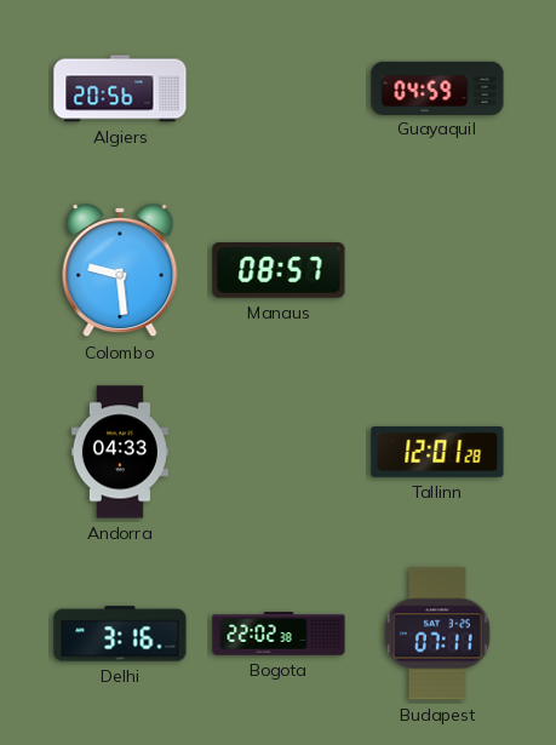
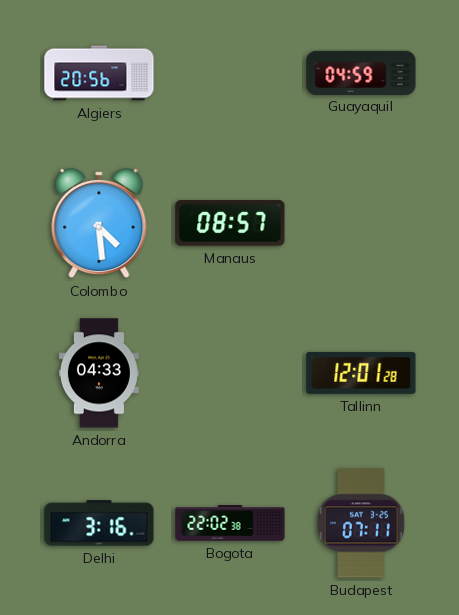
Colombo: 9:29 -> 4:29 (99, 224)
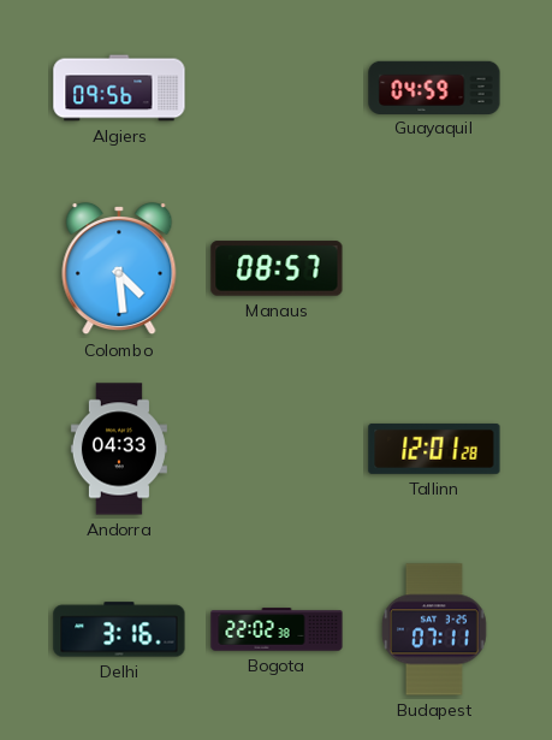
Algiers: 20:56 -> 09:56 (119, 88)
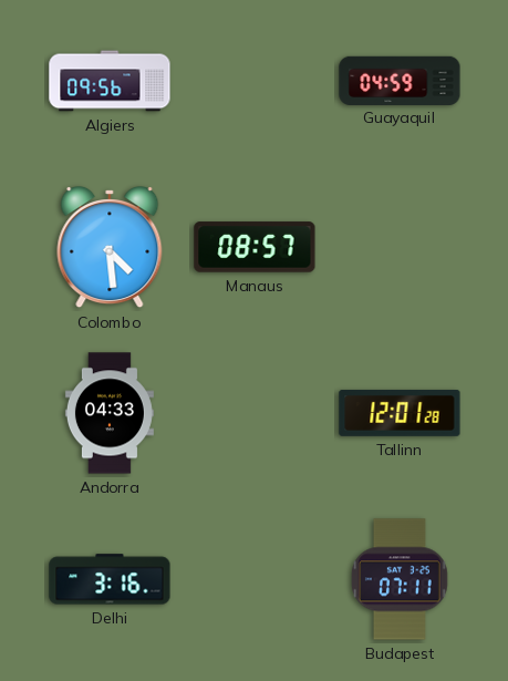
Bogota: 22:02 -> none (277, 629)
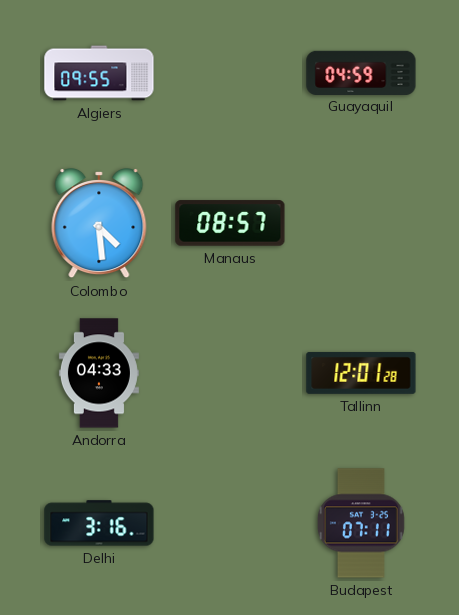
Algiers: 09:56 -> 09:55 (99, 73)
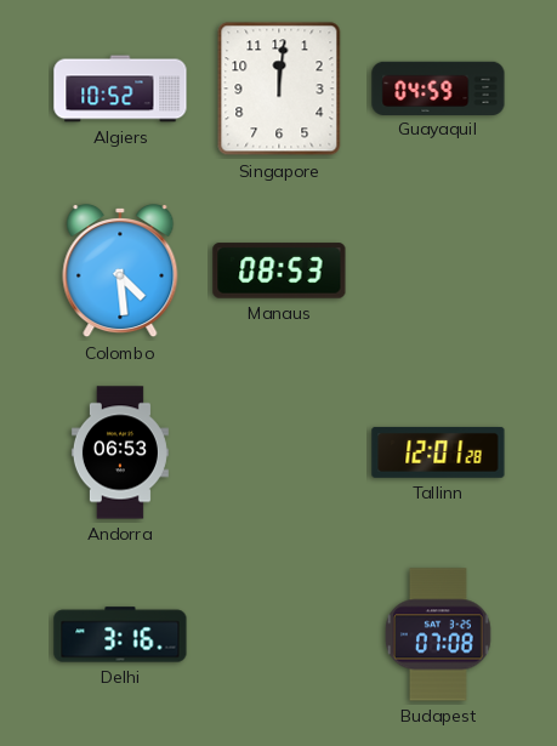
Algiers: 09:55 -> 10:52 (120, 89)
Singapore: none -> 12:01 (279, 89)
Manaus: 08:57 -> 08:53 (279, 271)
Andorra: 04:33 -> 06:53 (120, 452)
Budapest: 07:11 -> 07:08 (438, 634)
